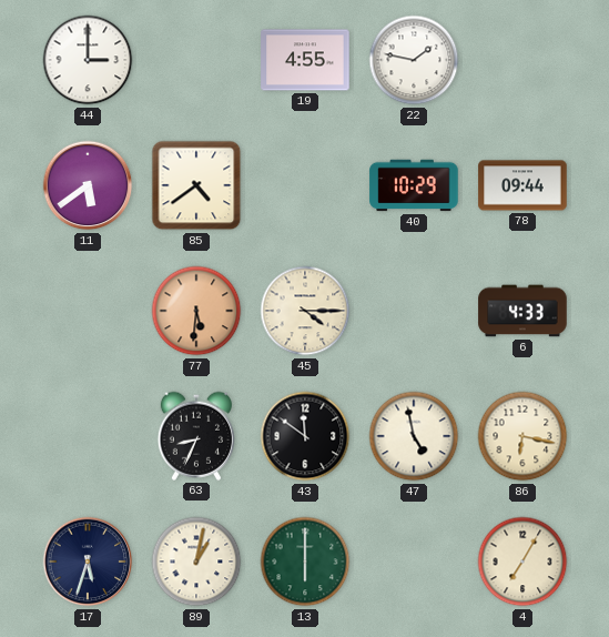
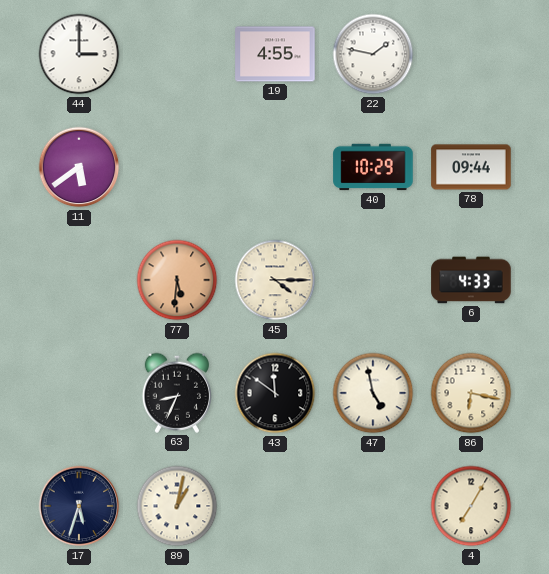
85: 4:39 -> none (196, 185)
13: 6:00 -> none (305, 562)
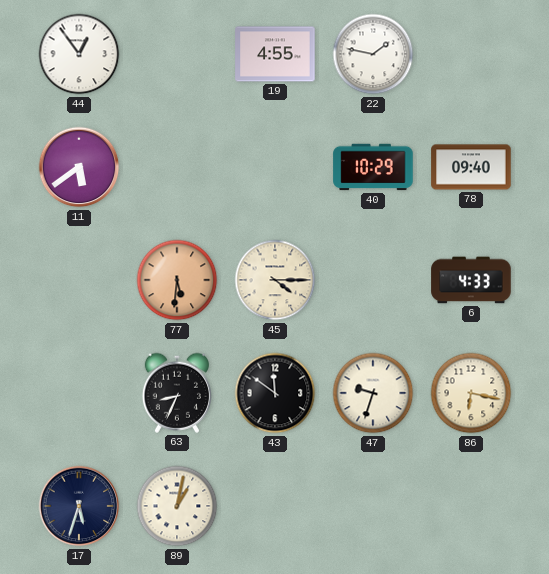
44: 3:00 -> 12:54 (79, 54)
78: 09:44 -> 09:40 (471, 167)
47: 4:58 -> 9:33 (373, 393)
4: 7:05 -> none (471, 506)
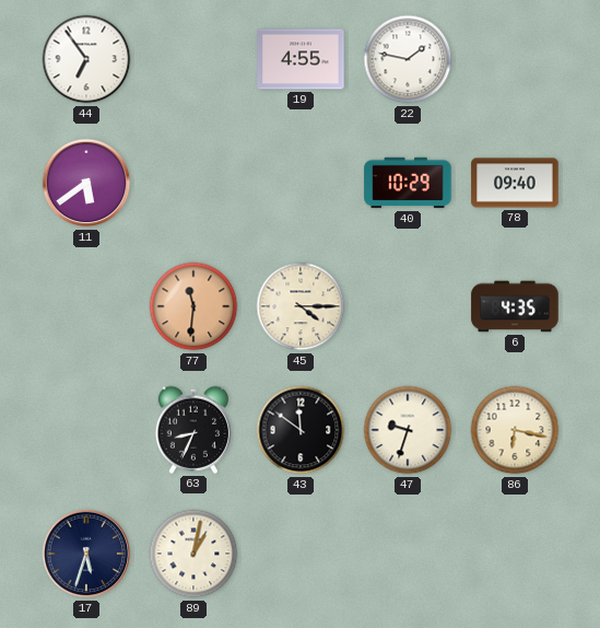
44: 12:54 -> 6:54 (86, 59)
77: 5:31 -> 11:31 (193, 306)
6: 4:33 -> 4:35 (515, 306)
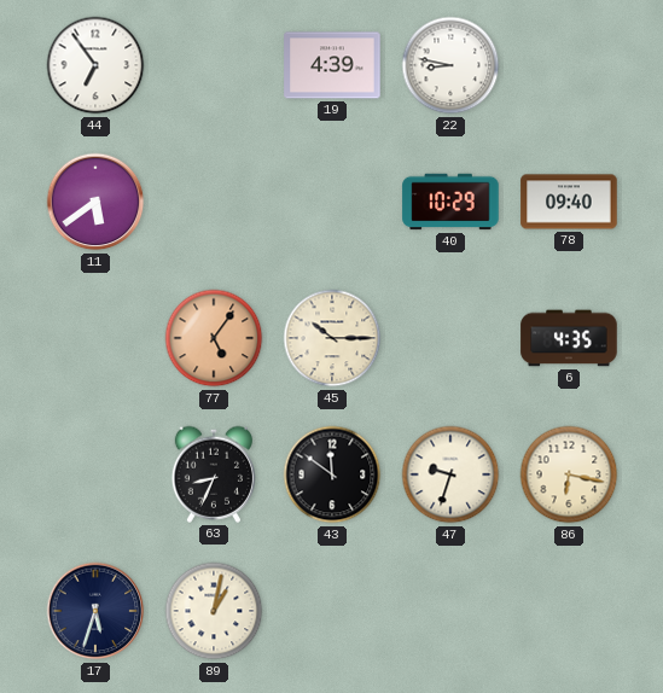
19: 4:55 -> 4:39 (332, 65)
22: 1:47 -> 8:47 (450, 65)
77: 11:31 -> 5:06 (214, 338)
45: 4:15 -> 10:15 (332, 338)
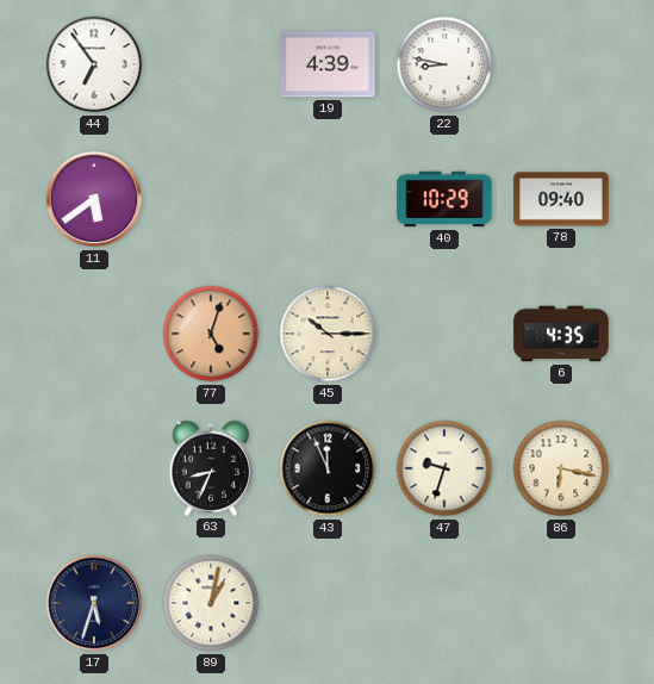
77: 5:06 -> 5:03 (211, 334)
43: 11:51 -> 11:56 (328, 468)
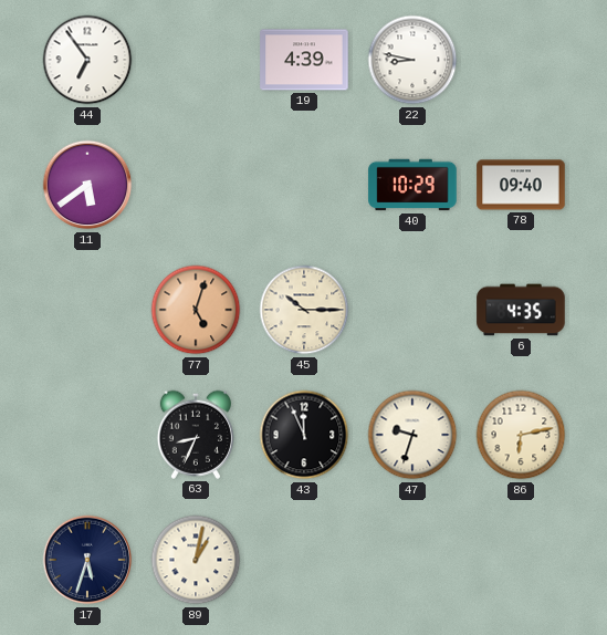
86: 6:17 -> 6:13 (521, 435)
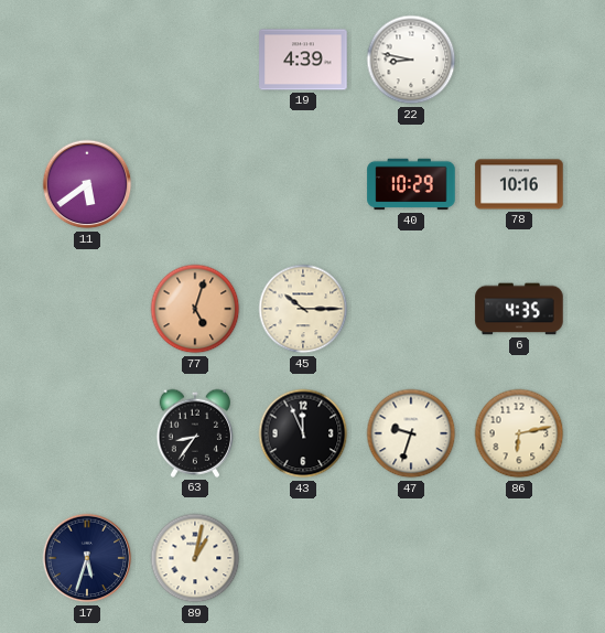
44: 6:54 -> none (87, 60)
78: 09:40 -> 10:16 (519, 184)
63: 8:34 -> 8:36 (194, 433)
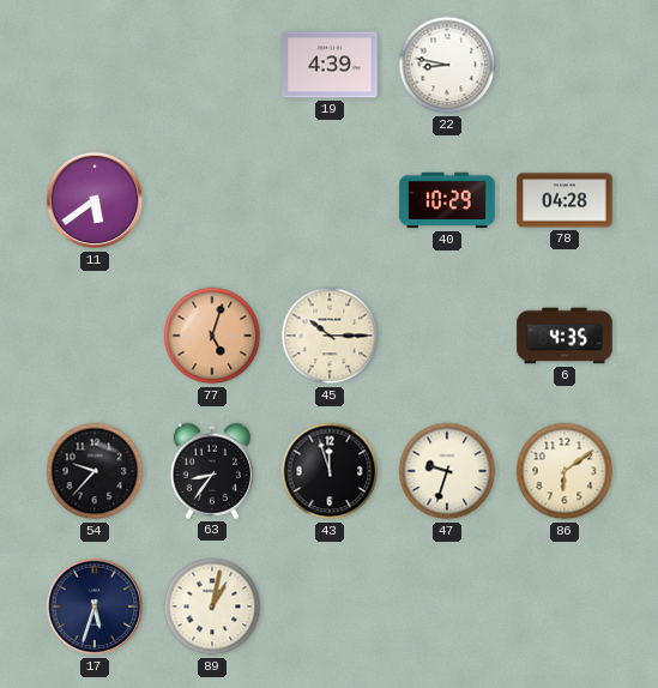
78: 10:16 -> 04:28 (565, 200)
54: none -> 9:37 (95, 471)
43: 11:56 -> 11:57 (330, 471)
86: 6:13 -> 6:09 (565, 471)
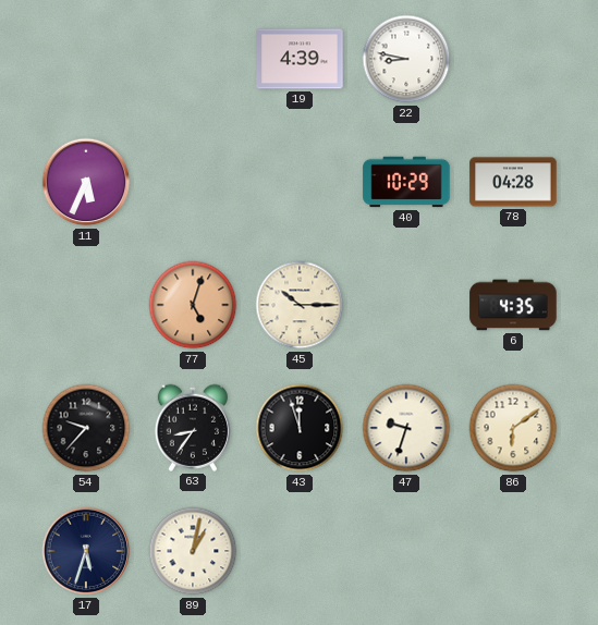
11: 5:39 -> 5:34 (86, 182)
